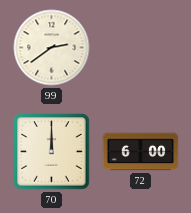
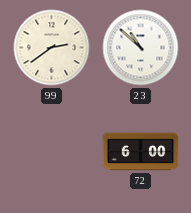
23: none -> 10:52 (141, 48)
70: 12:00 -> none (52, 152)
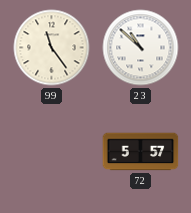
99: 2:39 -> 11:24 (52, 48)
72: 6:00 -> 5:57 (141, 152)
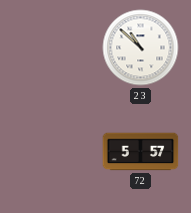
99: 11:24 -> none (52, 48)
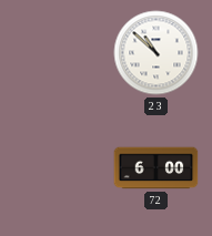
72: 5:57 -> 6:00 (157, 168)
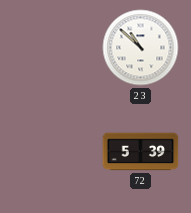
72: 6:00 -> 5:39 (141, 152)
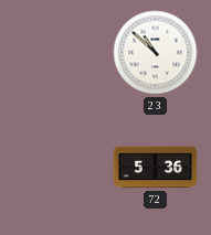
72: 5:39 -> 5:36 (156, 168)
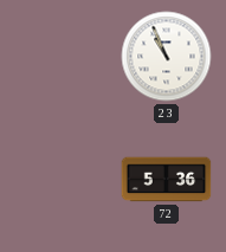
23: 10:52 -> 10:56 (167, 57)
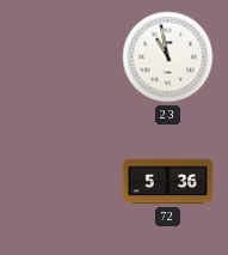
23: 10:56 -> 10:58 (168, 57)
